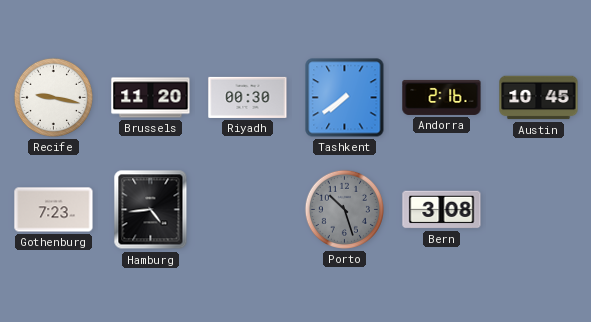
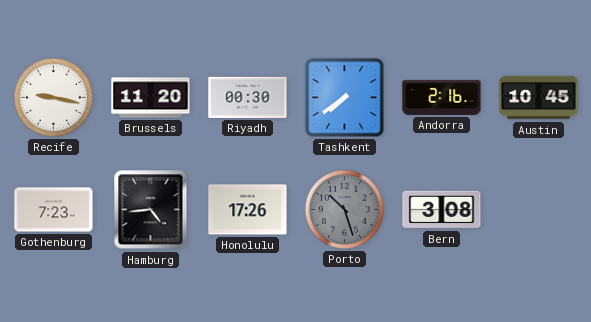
Honolulu: none -> 17:26 (248, 210)
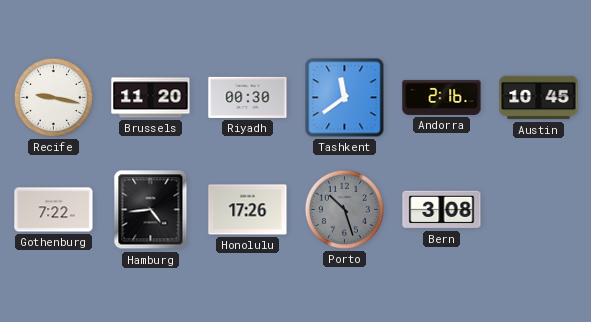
Tashkent: 7:39 -> 11:39 (345, 98)
Gothenburg: 7:23 -> 7:22 (54, 210)
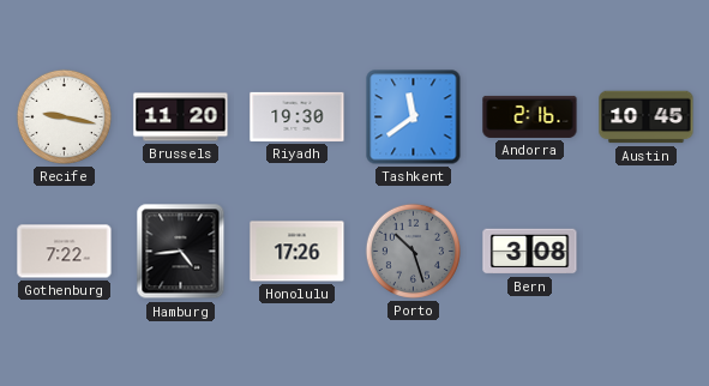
Riyadh: 00:30 -> 19:30 (298, 116)
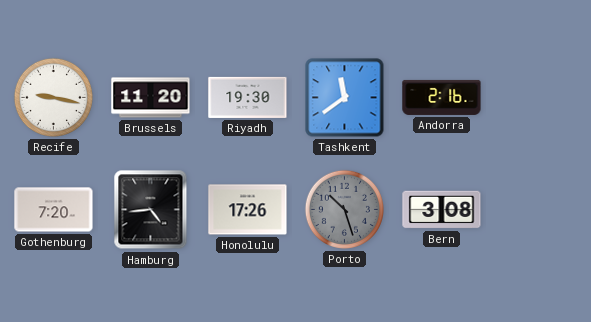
Austin: 10:45 -> none (647, 117)
Gothenburg: 7:22 -> 7:20 (54, 210)
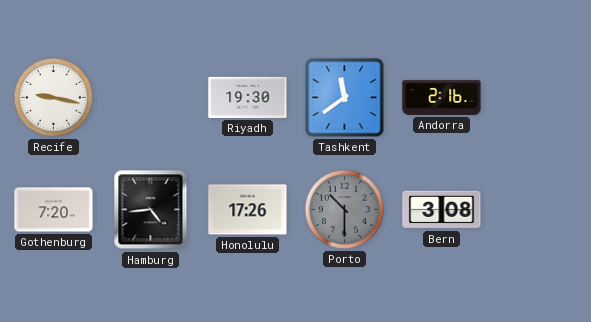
Brussels: 11:20 -> none (151, 98)
Porto: 10:27 -> 10:30 (344, 209)
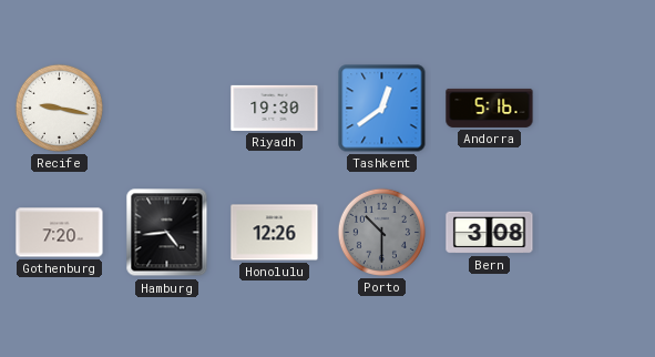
Tashkent: 11:39 -> 12:39 (382, 109)
Andorra: 2:16 -> 5:16 (490, 108)
Honolulu: 17:26 -> 12:26 (275, 233)
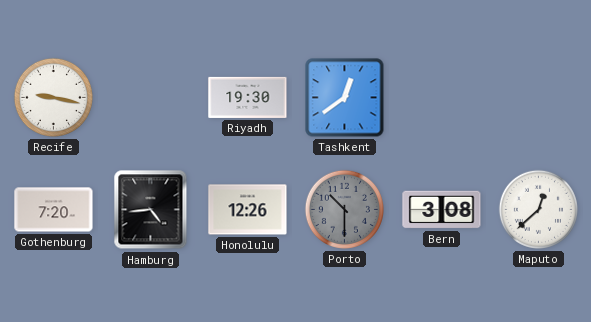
Andorra: 5:16 -> none (490, 108)
Maputo: none -> 12:38 (538, 209)
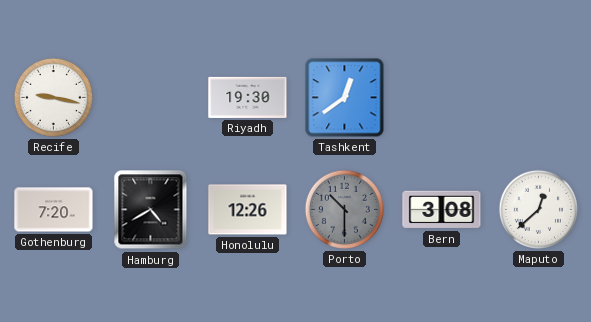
Hamburg: 4:44 -> 4:40 (151, 210)
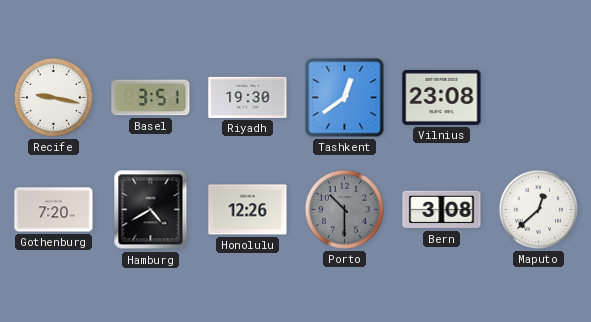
Basel: none -> 3:51 (151, 98)
Vilnius: none -> 23:08 (442, 97)
